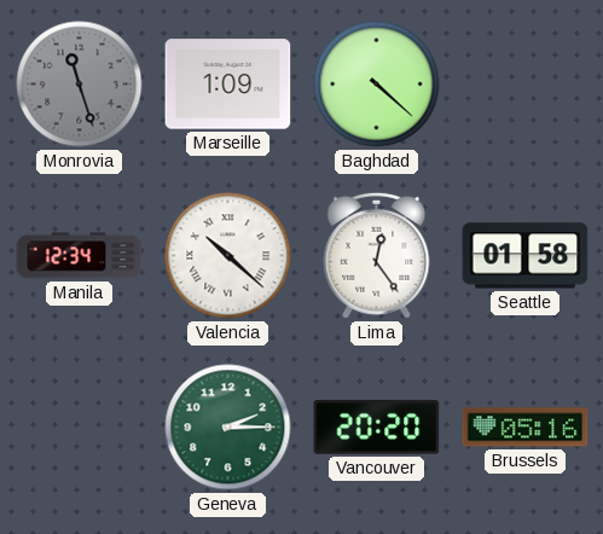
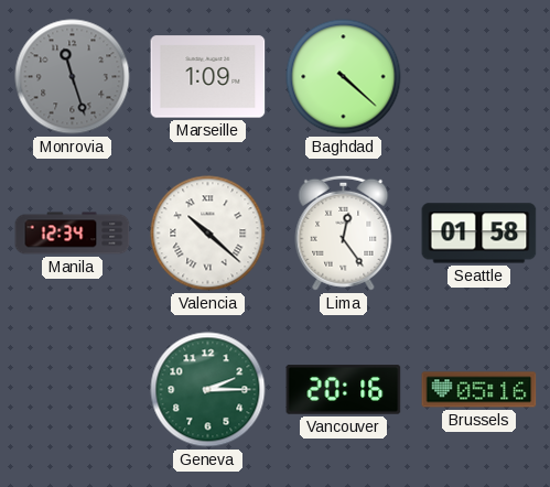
Vancouver: 20:20 -> 20:16 (344, 390)
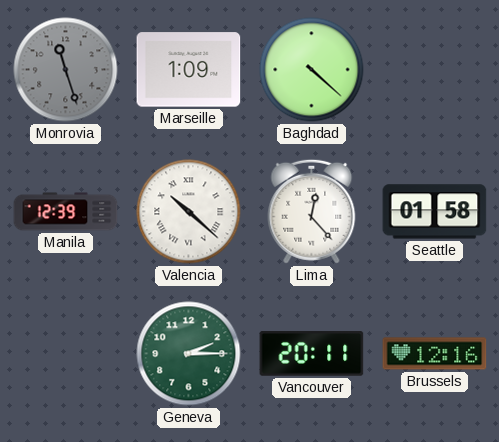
Manila: 12:34 -> 12:39 (66, 212)
Lima: 12:24 -> 12:23 (312, 211)
Vancouver: 20:16 -> 20:11 (312, 354)
Brussels: 05:16 -> 12:16 (435, 354)
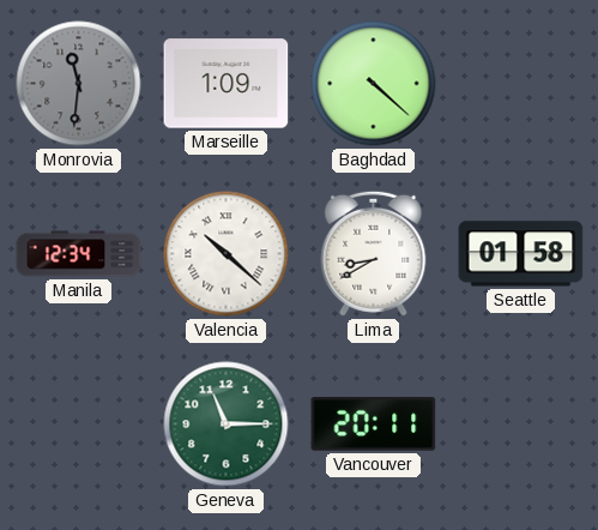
Monrovia: 11:27 -> 11:31 (79, 84)
Manila: 12:39 -> 12:34 (79, 254)
Lima: 12:23 -> 8:40 (374, 253)
Geneva: 2:15 -> 11:15 (226, 424)
Brussels: 12:16 -> none (435, 354)
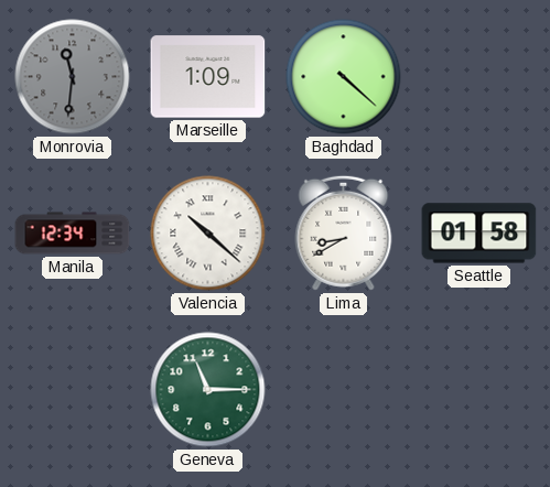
Vancouver: 20:11 -> none (374, 424)
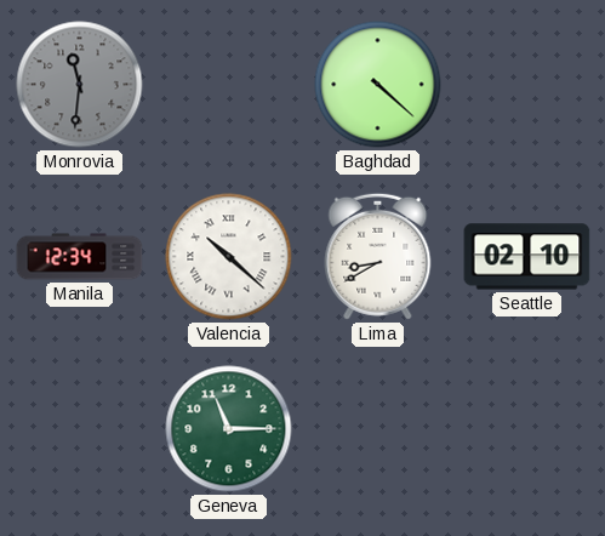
Marseille: 1:09 -> none (208, 77)
Seattle: 01:58 -> 02:10 (527, 257)
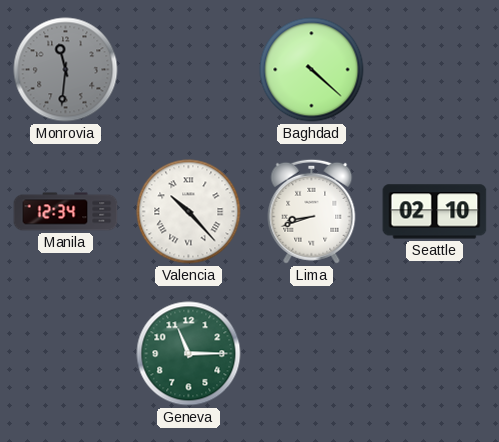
Valencia: 10:22 -> 10:23 (189, 212)
Lima: 8:40 -> 8:42 (312, 211)
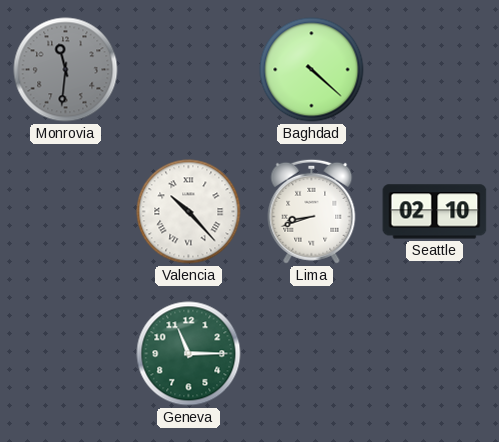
Manila: 12:34 -> none (66, 212)
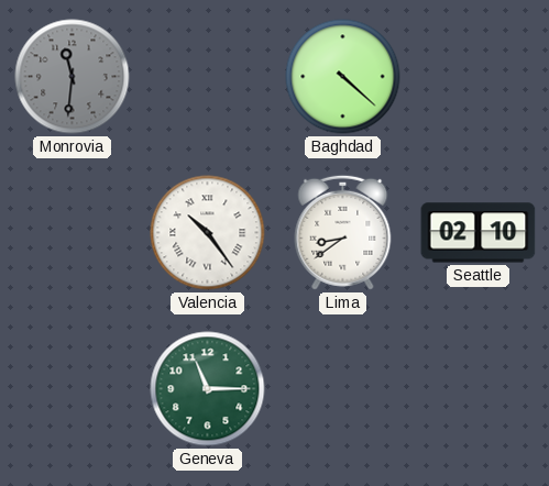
Valencia: 10:23 -> 10:24 (208, 233)
Lima: 8:42 -> 8:39 (343, 232)
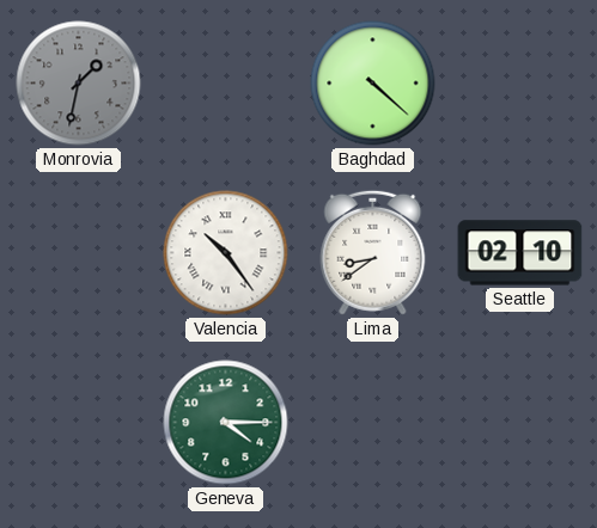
Monrovia: 11:31 -> 1:32 (79, 84)
Geneva: 11:15 -> 4:15 (226, 423)
